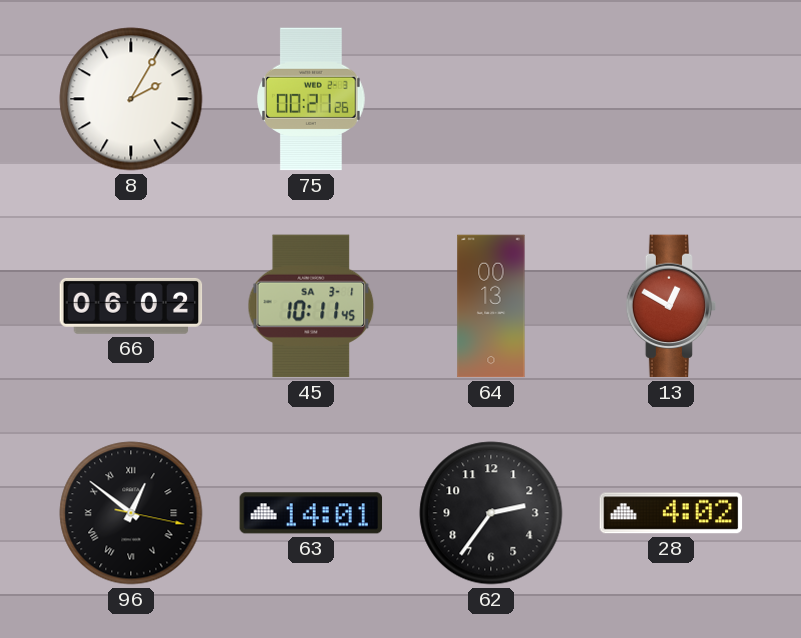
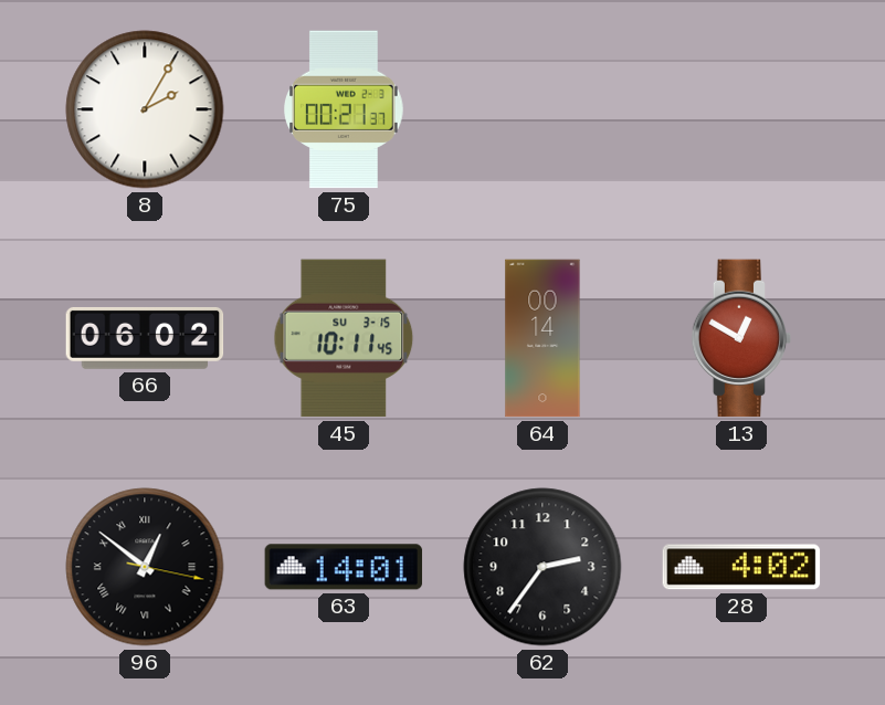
75: 00:21:26 -> 00:21:37 (345, 109)
45 date: SA 3-1 -> SU 3-15 (344, 338)
64: 00:13 -> 00:14 (542, 338)
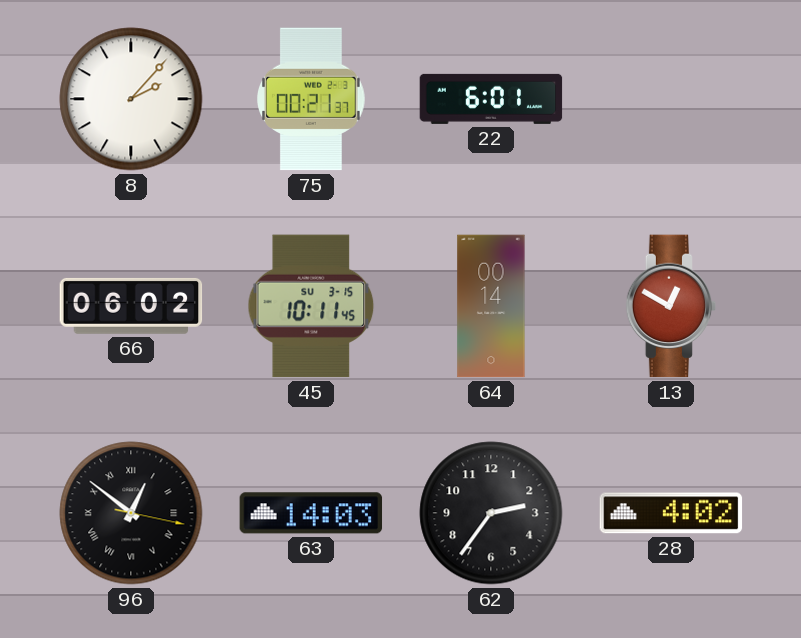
8: 2:05 -> 2:07 (131, 99)
22: none -> 6:01 (491, 99)
63: 14:01 -> 14:03 (311, 513)
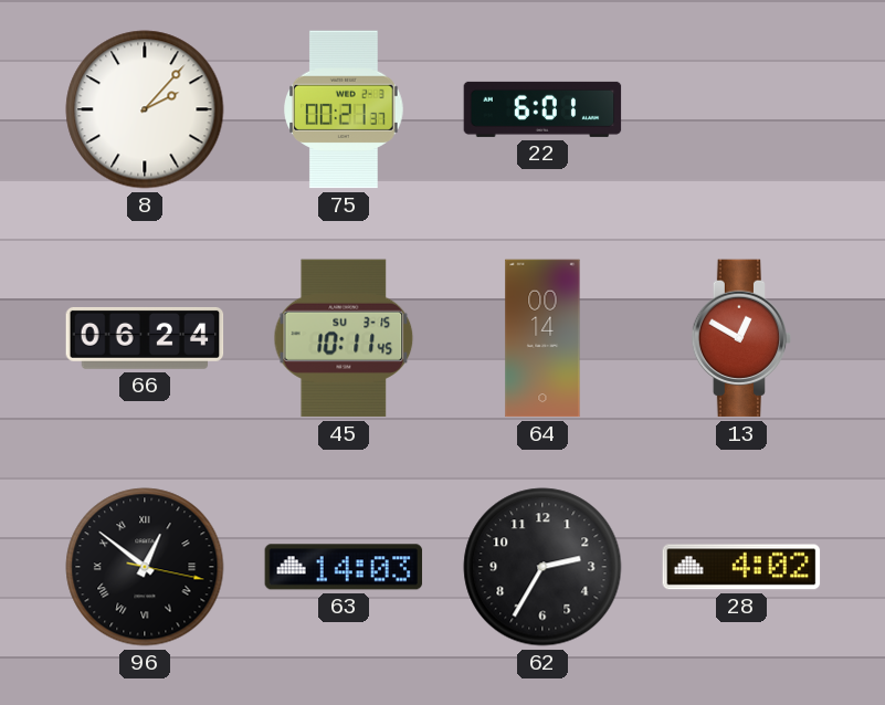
66: 06:02 -> 06:24 (145, 338)
62: 2:36 -> 2:35 (542, 567)
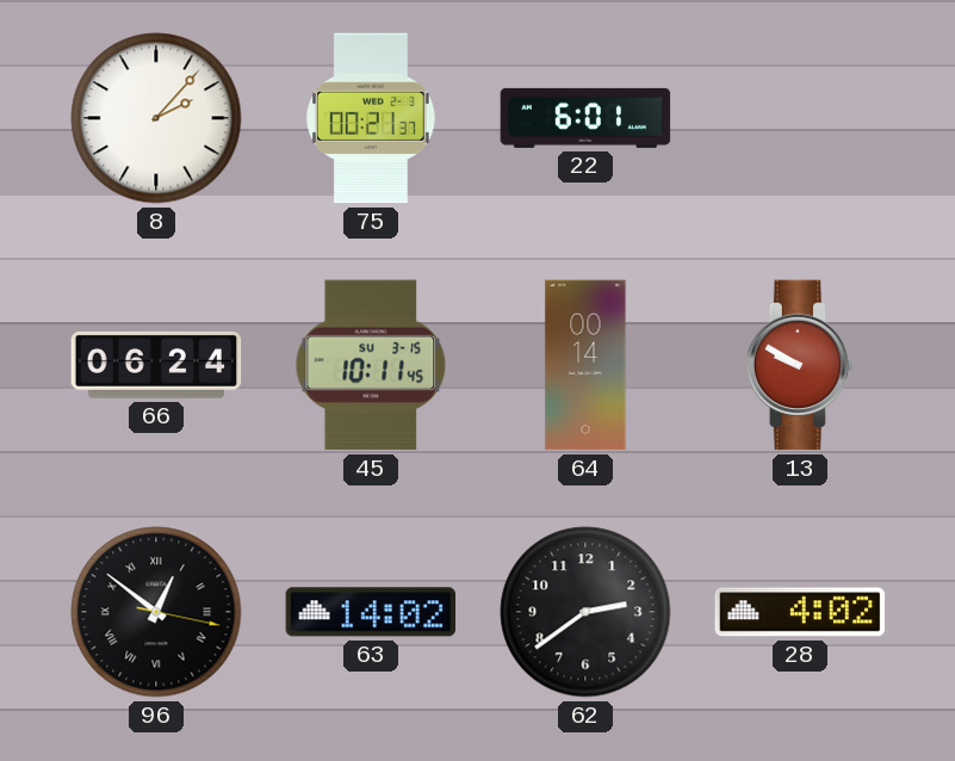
13: 12:50 -> 9:50 (800, 365)
63: 14:03 -> 14:02 (371, 612)
62: 2:35 -> 2:39 (585, 612)
